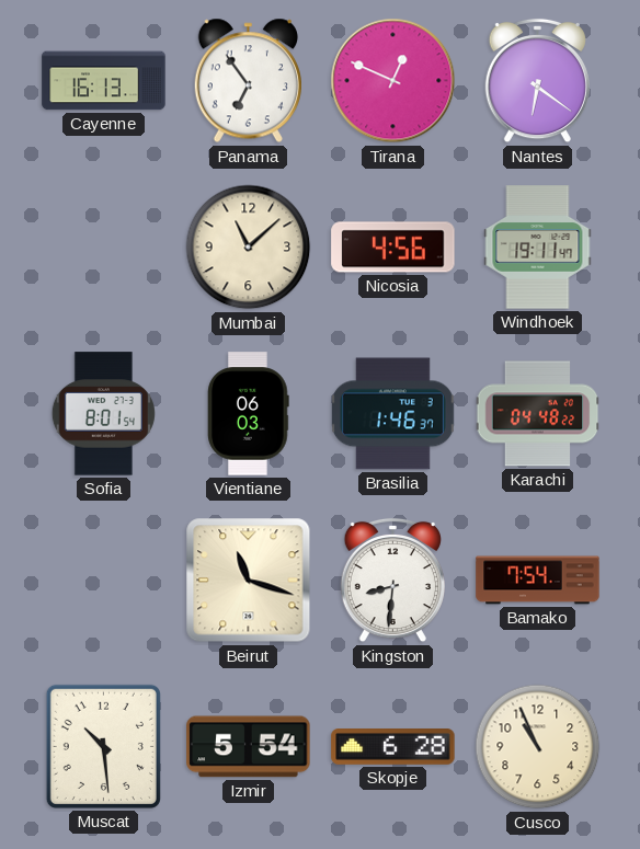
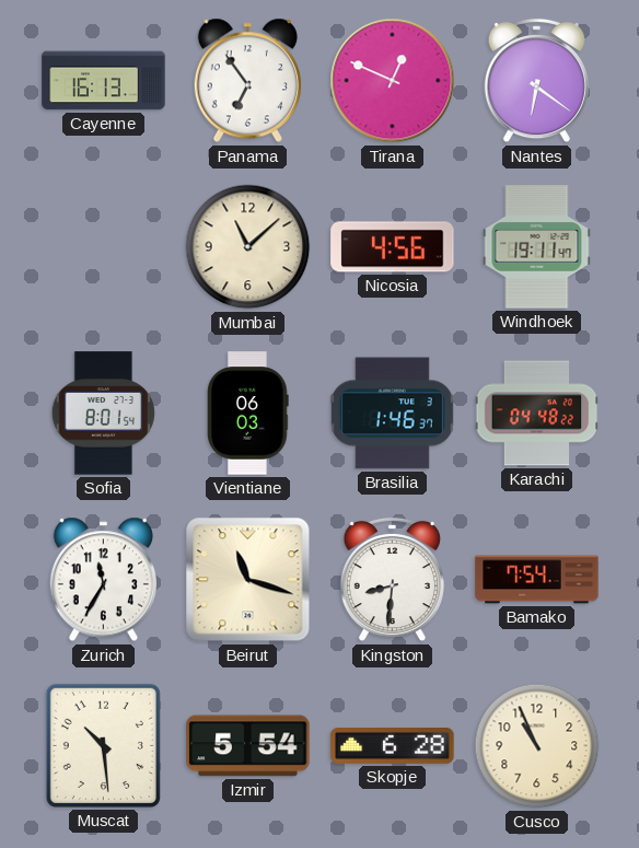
Zurich: none -> 11:35 (103, 580)
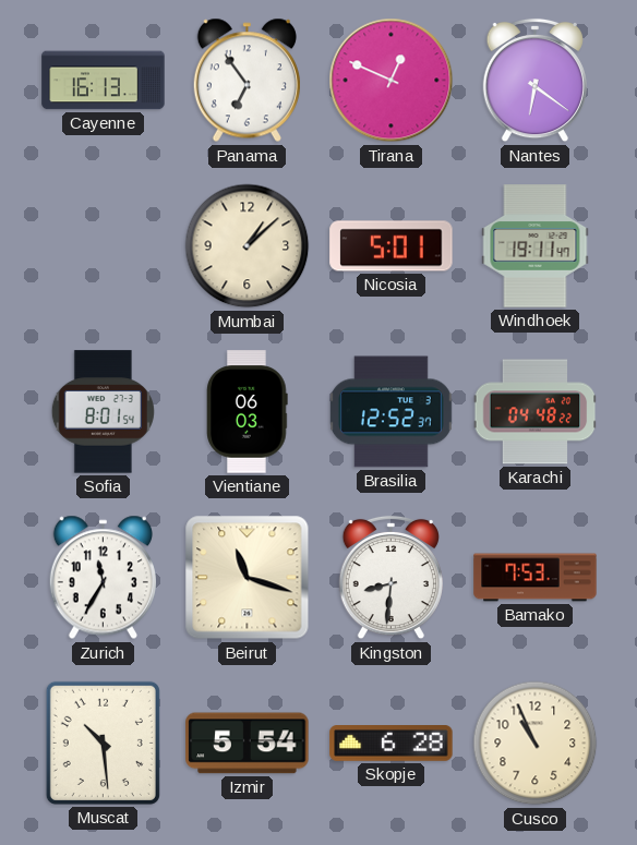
Mumbai: 11:08 -> 1:08 (248, 246)
Nicosia: 4:56 -> 5:01 (392, 246)
Brasilia: 1:46 -> 12:52 (390, 412)
Bamako: 7:54 -> 7:53 (536, 578)
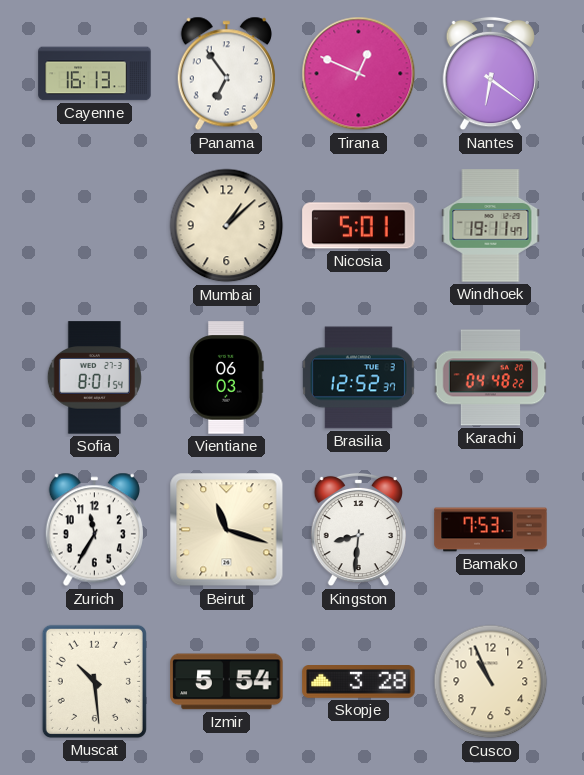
Skopje: 6:28 -> 3:28 (359, 682)
